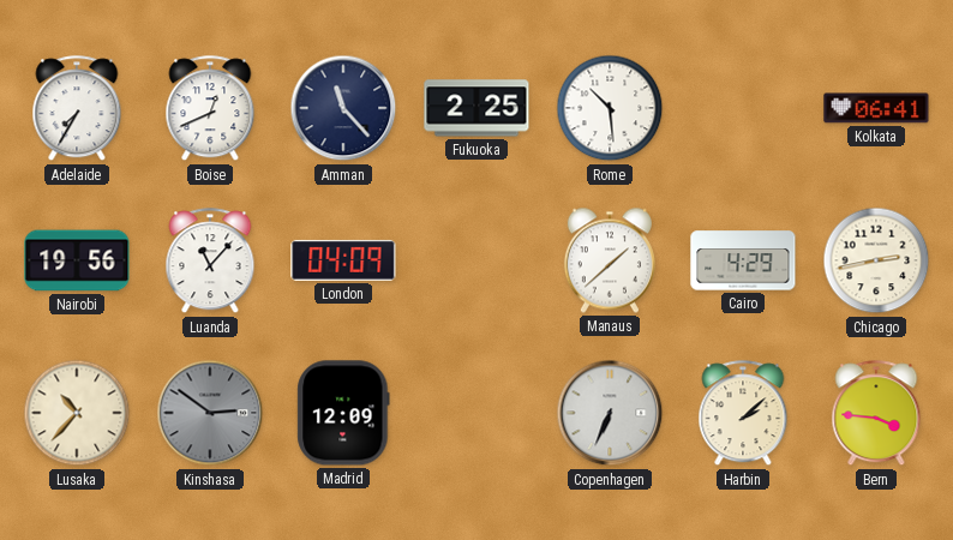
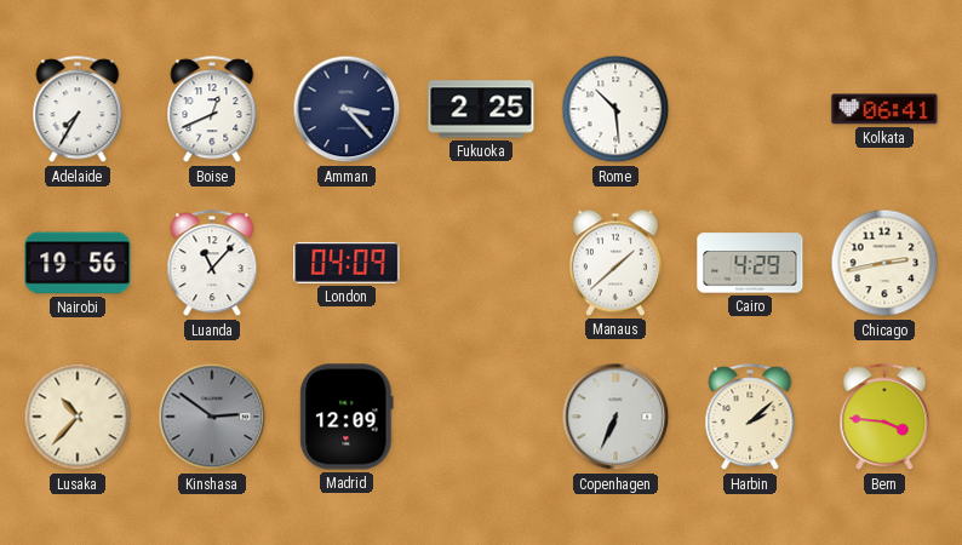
Amman: 11:23 -> 3:23 (347, 109)
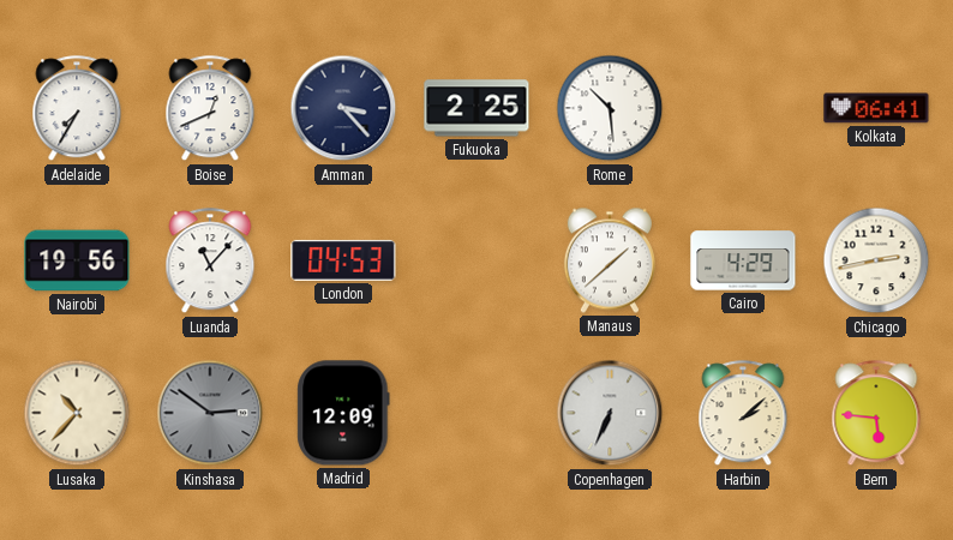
London: 04:09 -> 04:53 (343, 260)
Bern: 3:46 -> 5:46 (876, 414)
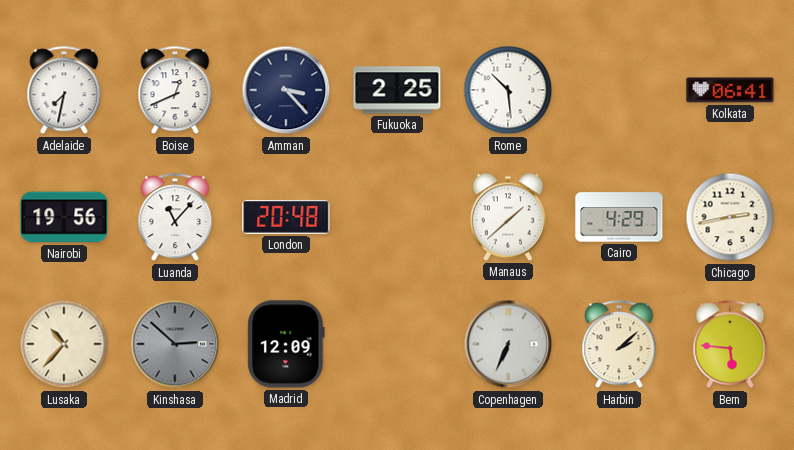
Adelaide: 7:35 -> 7:32 (64, 91)
London: 04:53 -> 20:48 (286, 217)
Kinshasa: 2:51 -> 2:52 (175, 344)
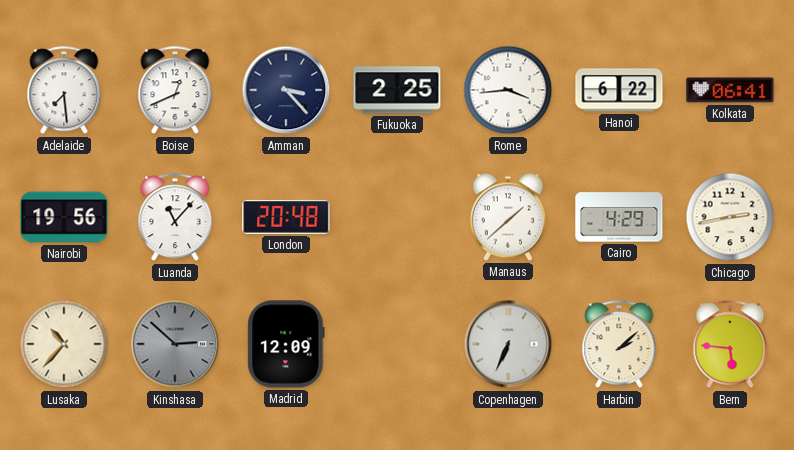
Adelaide: 7:32 -> 7:29 (64, 91)
Rome: 10:29 -> 3:44 (508, 90)
Hanoi: none -> 6:22 (619, 90)
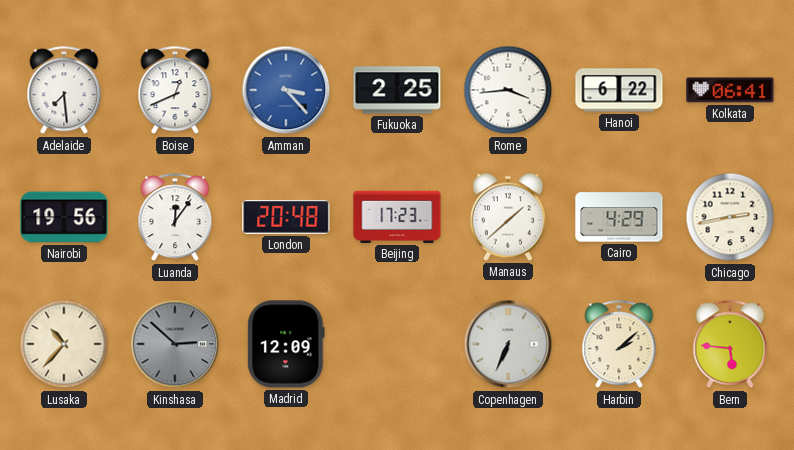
Amman dial: navy -> blue (286, 90)
Luanda: 11:07 -> 12:06 (175, 218)
Beijing: none -> 17:23 (397, 217)
